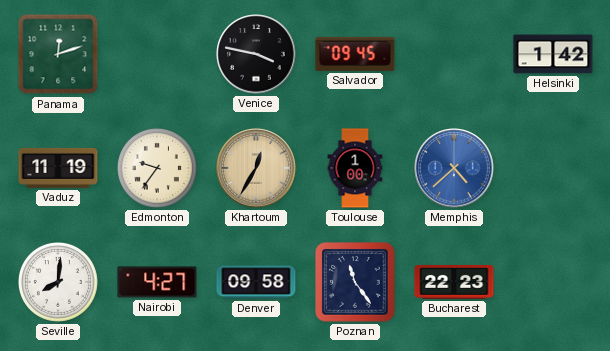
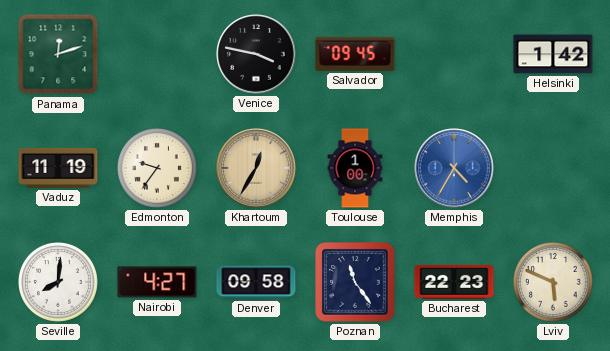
Memphis: 4:38 -> 4:35 (454, 168)
Lviv: none -> 5:49 (553, 282)
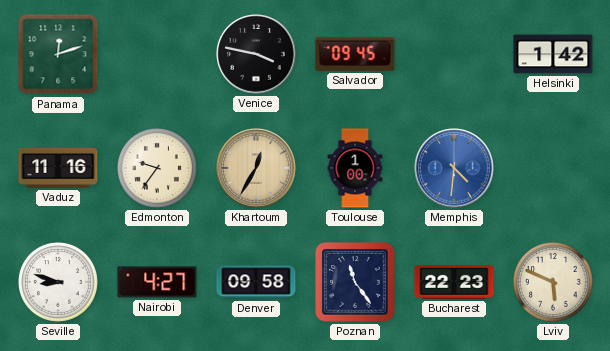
Vaduz: 11:19 -> 11:16 (58, 168)
Memphis: 4:35 -> 4:31 (454, 168)
Seville: 8:01 -> 8:48 (58, 282)
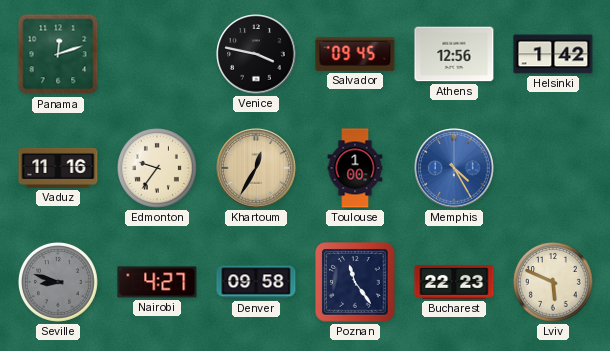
Athens: none -> 12:56 (454, 54)
Memphis: 4:31 -> 4:25 (454, 168)
Seville dial: white -> grey (58, 282)
